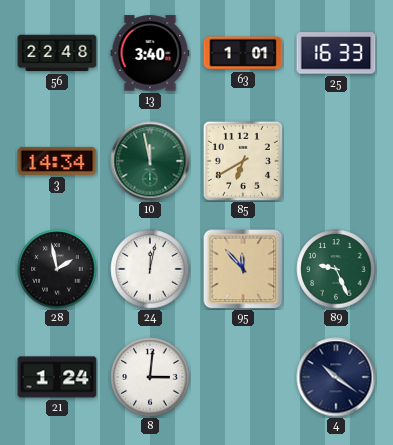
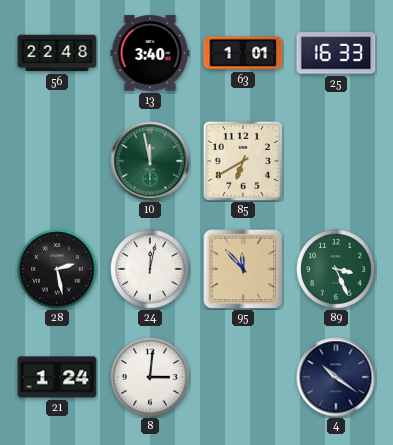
3: 14:34 -> none (57, 161)
28: 1:58 -> 2:28 (57, 269)
89: 9:26 -> 3:26 (336, 269)
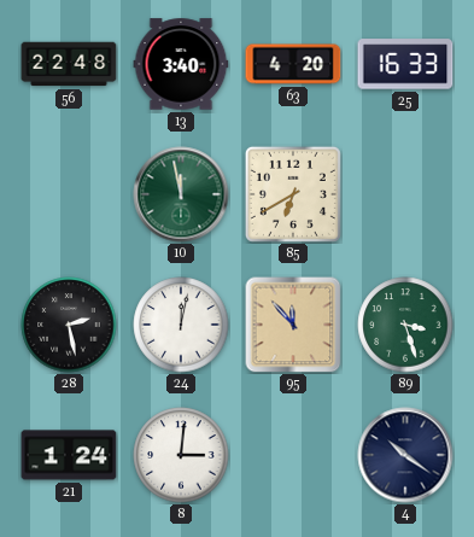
63: 1:01 -> 4:20 (293, 64)
89: 3:26 -> 3:27 (405, 325)
